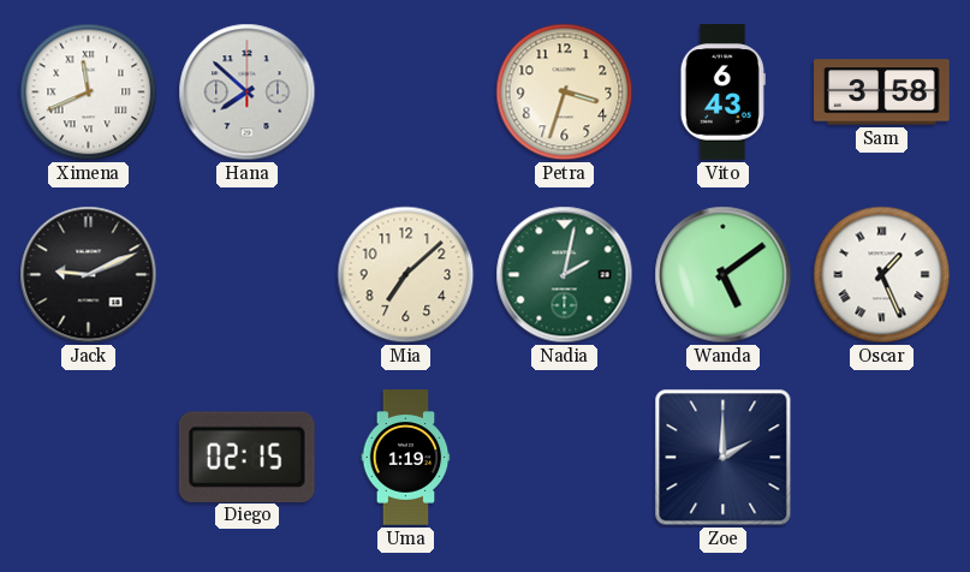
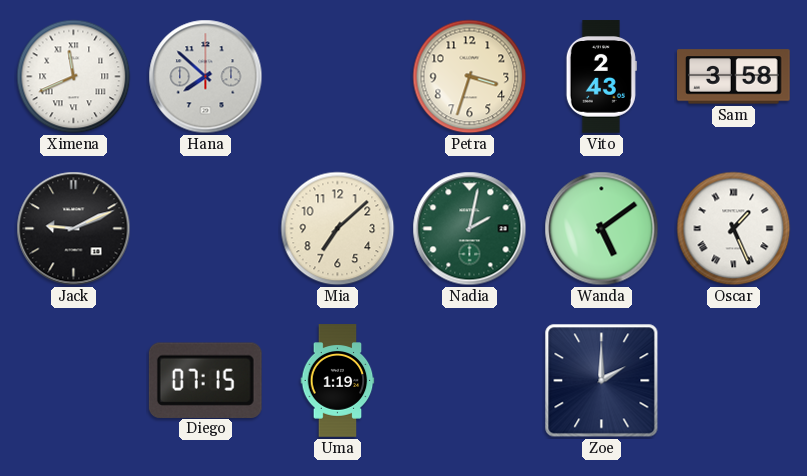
Vito: 6:43 -> 2:43 (601, 77)
Diego: 02:15 -> 07:15 (205, 380)
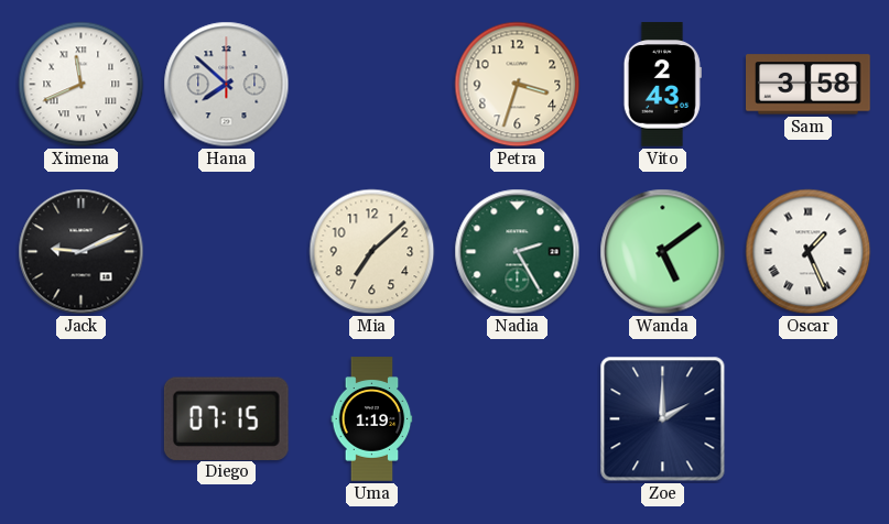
Nadia: 2:02 -> 2:25 (518, 252)
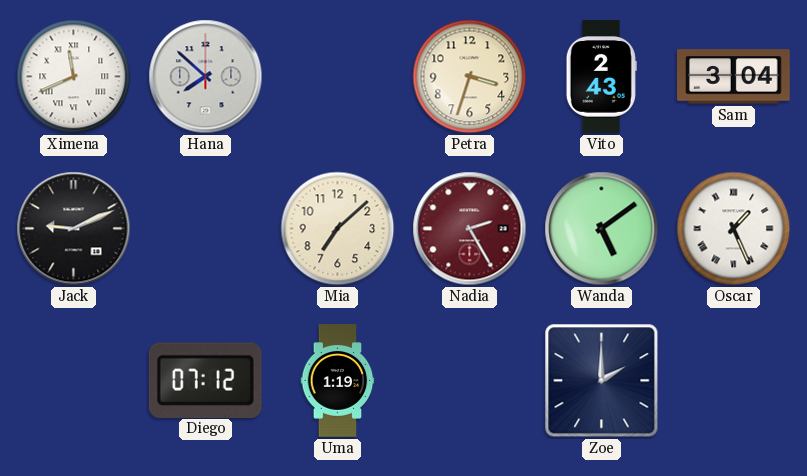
Sam: 3:58 -> 3:04 (734, 77)
Nadia dial: green -> burgundy (470, 229)
Diego: 07:15 -> 07:12 (205, 380)
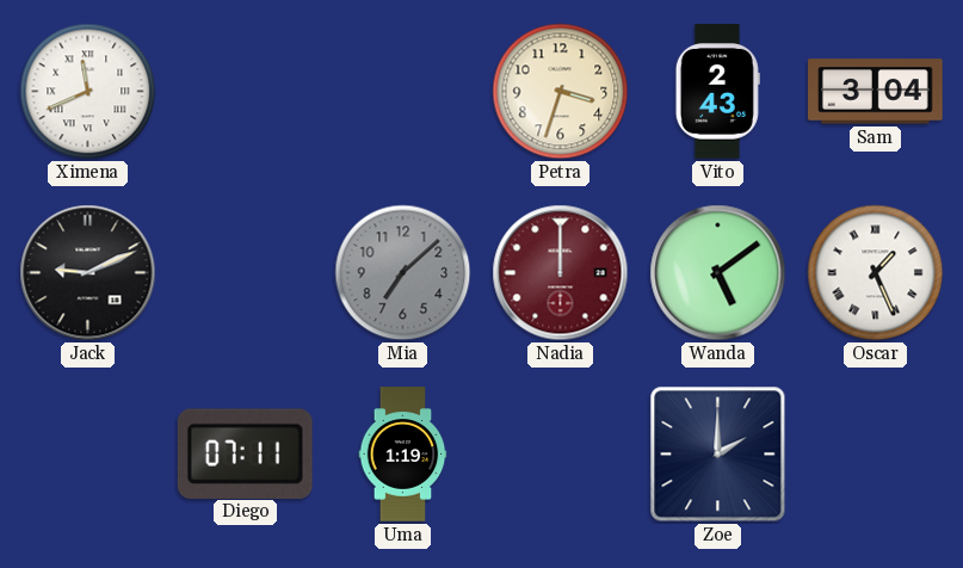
Hana: 7:52 -> none (206, 77)
Mia dial: cream -> grey (403, 273)
Nadia: 2:25 -> 12:00 (561, 273)
Diego: 07:12 -> 07:11 (245, 453)
